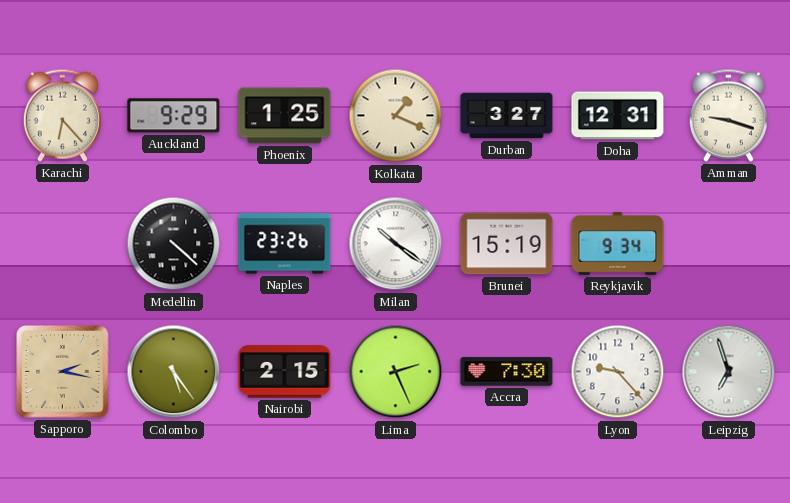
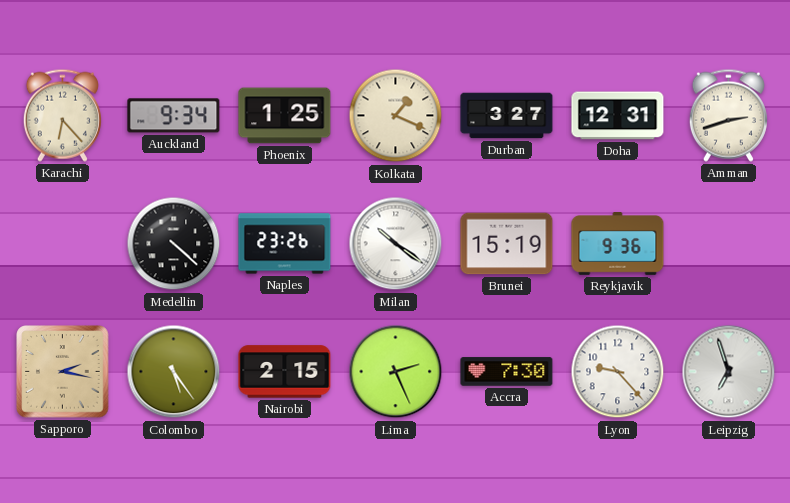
Auckland: 9:29 -> 9:34 (174, 116)
Amman: 9:18 -> 2:42 (728, 115)
Reykjavik: 9:34 -> 9:36 (618, 244)
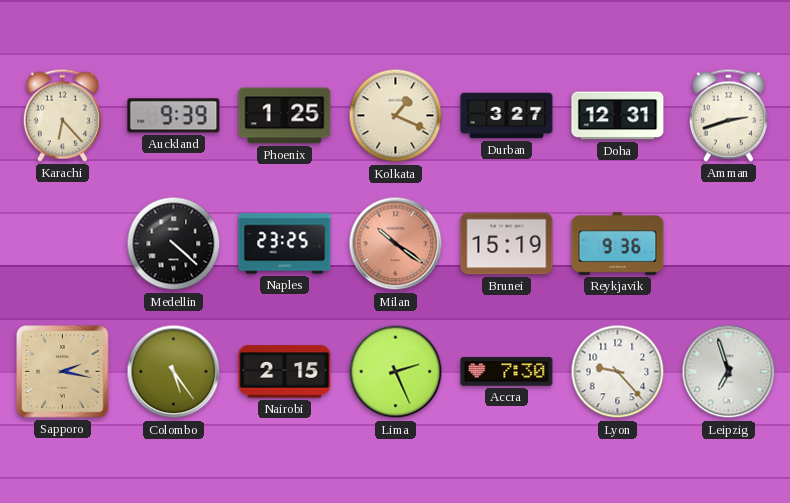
Auckland: 9:34 -> 9:39 (174, 116)
Naples: 23:26 -> 23:25 (285, 244)
Milan dial: white -> salmon (396, 244)
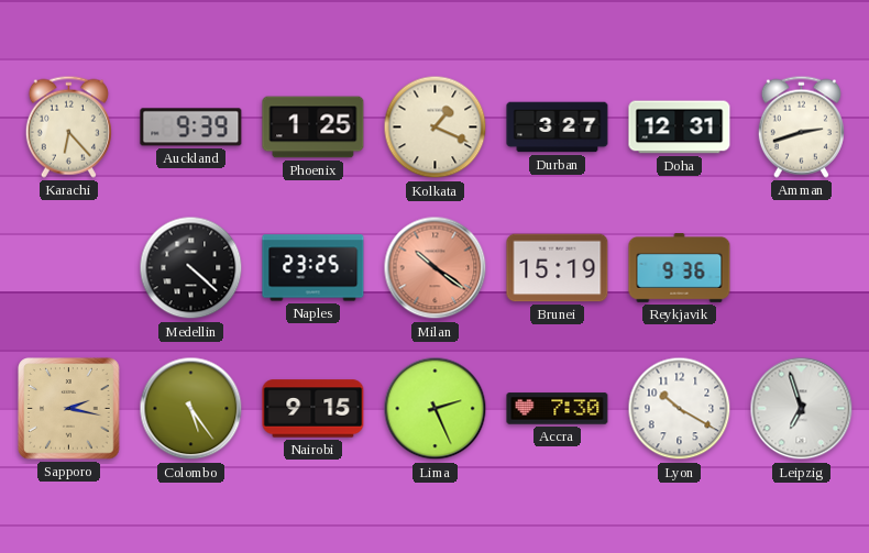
Nairobi: 2:15 -> 9:15 (313, 409)
Lyon: 9:23 -> 10:20 (680, 409)
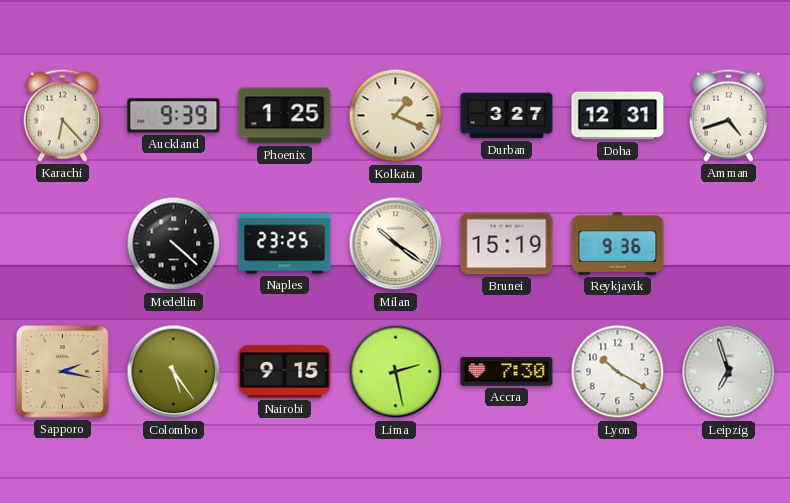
Amman: 2:42 -> 4:42 (728, 115)
Milan dial: salmon -> cream (396, 244)
Lima: 2:26 -> 2:28 (396, 372)
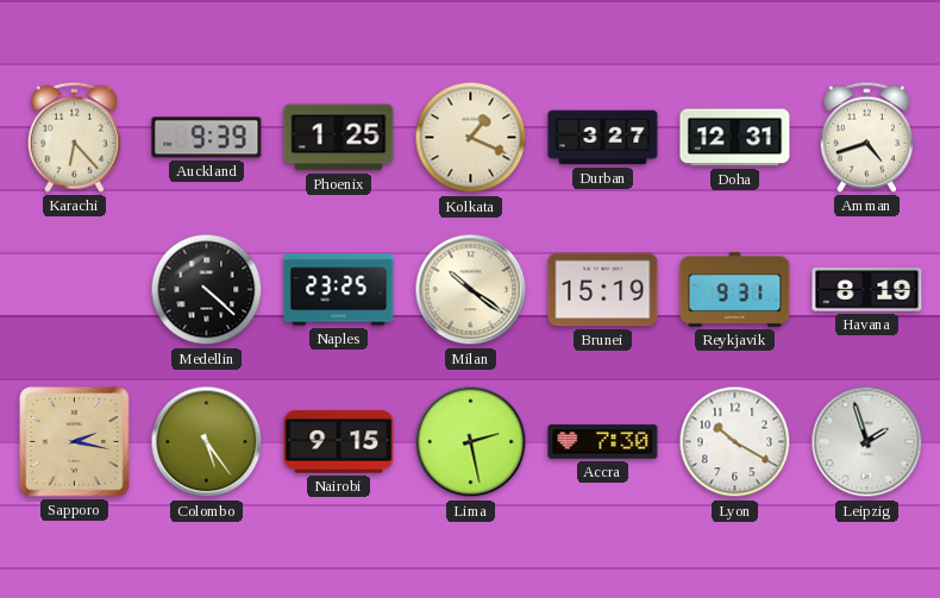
Reykjavik: 9:36 -> 9:31 (735, 290)
Havana: none -> 8:19 (867, 290)
Leipzig: 6:57 -> 1:57 (867, 442)
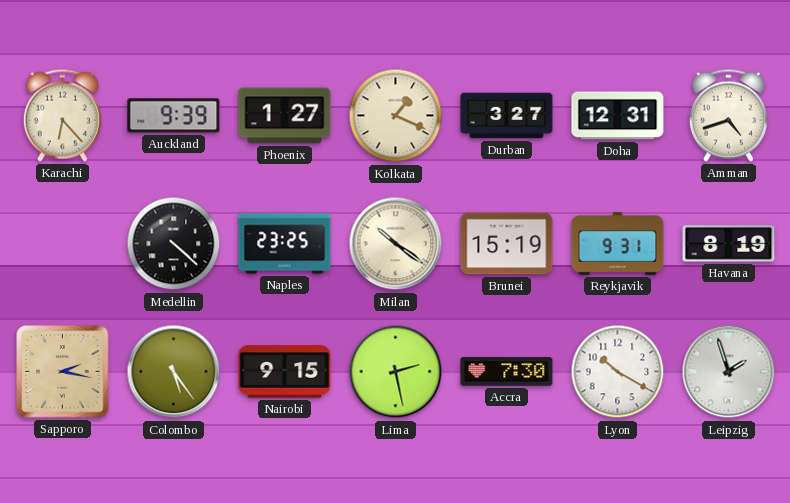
Phoenix: 1:25 -> 1:27 (285, 116)
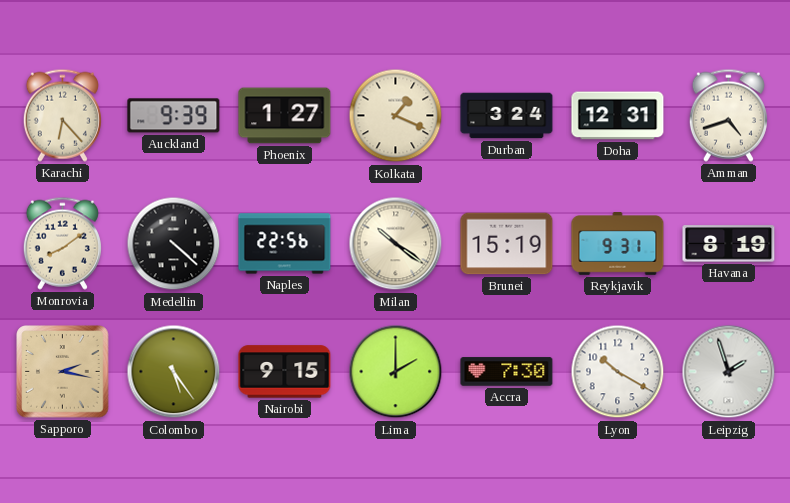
Durban: 3:27 -> 3:24 (507, 116)
Monrovia: none -> 8:09 (62, 243)
Naples: 23:25 -> 22:56 (285, 244)
Lima: 2:28 -> 2:00 (396, 372)
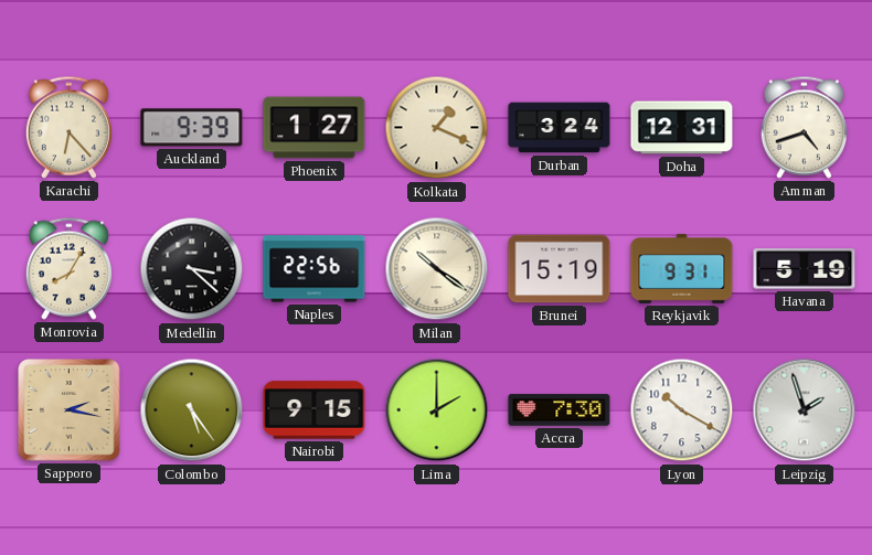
Monrovia: 8:09 -> 8:05 (68, 268)
Medellin: 4:22 -> 3:22 (192, 269)
Havana: 8:19 -> 5:19 (805, 269)
